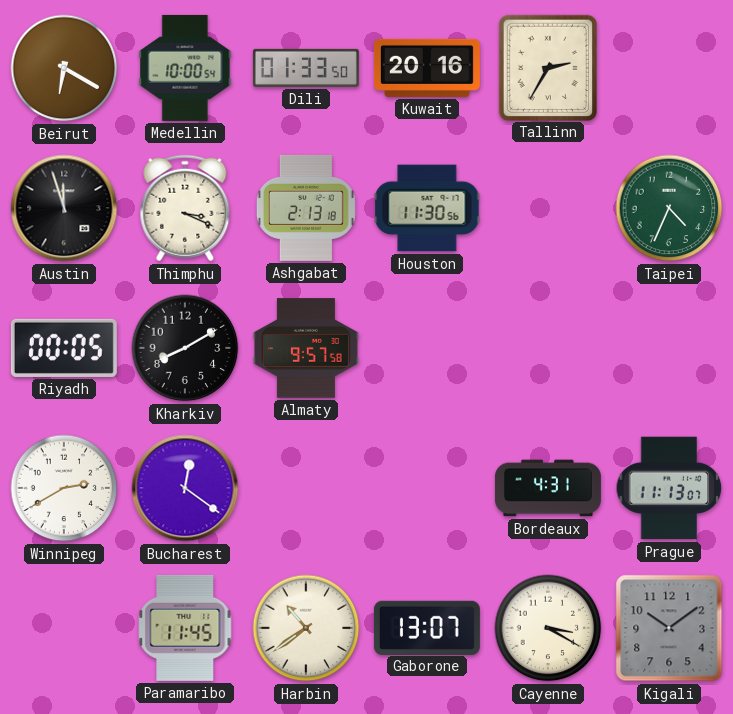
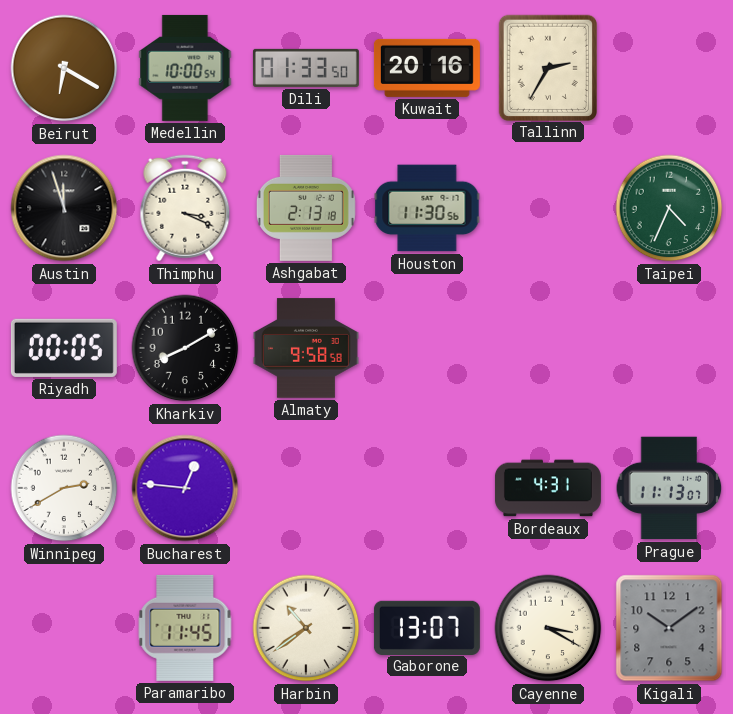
Almaty: 9:57 -> 9:58 (306, 348)
Bucharest: 12:21 -> 12:46 (185, 488)
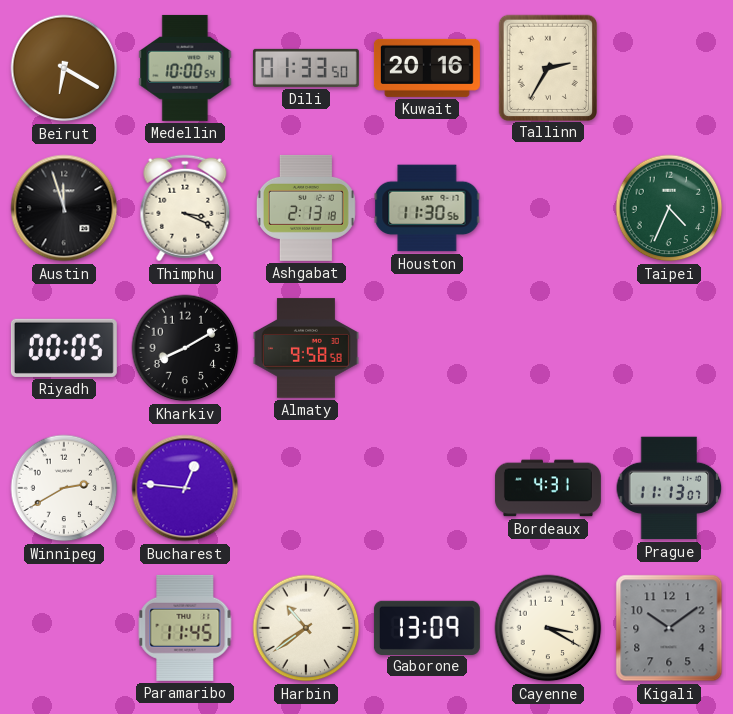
Gaborone: 13:07 -> 13:09 (427, 627)
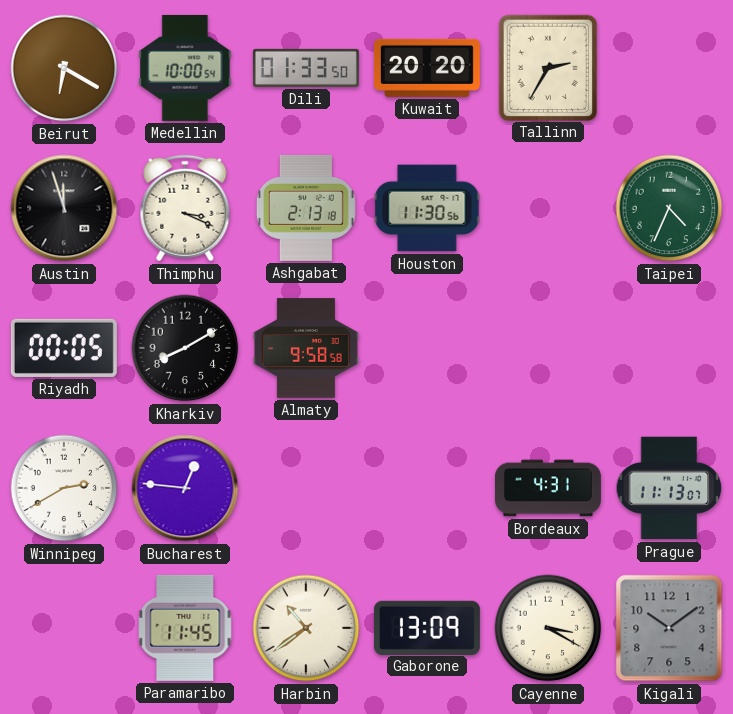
Kuwait: 20:16 -> 20:20 (427, 68)
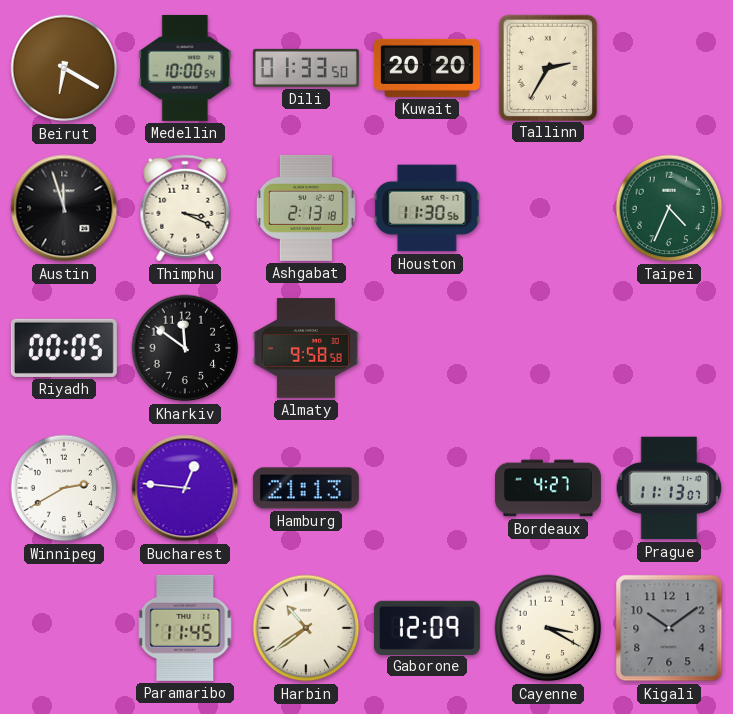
Kharkiv: 8:10 -> 11:51 (185, 348)
Hamburg: none -> 21:13 (306, 488)
Bordeaux: 4:31 -> 4:27 (548, 488)
Gaborone: 13:09 -> 12:09 (427, 627)
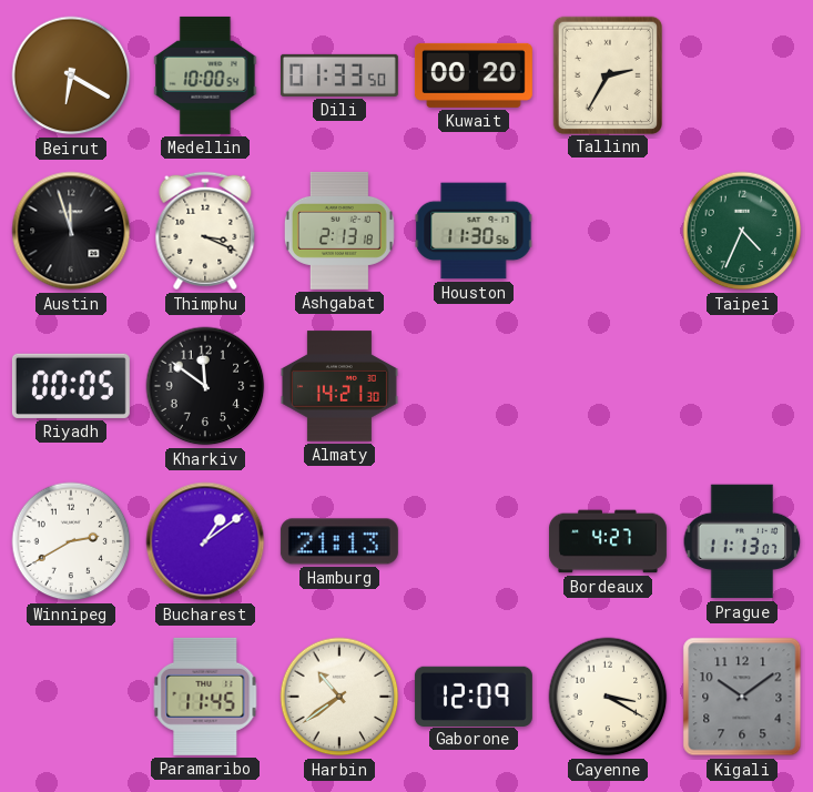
Kuwait: 20:20 -> 00:20 (474, 75)
Almaty: 9:58 -> 14:21 (339, 386)
Bucharest: 12:46 -> 1:09 (205, 541)
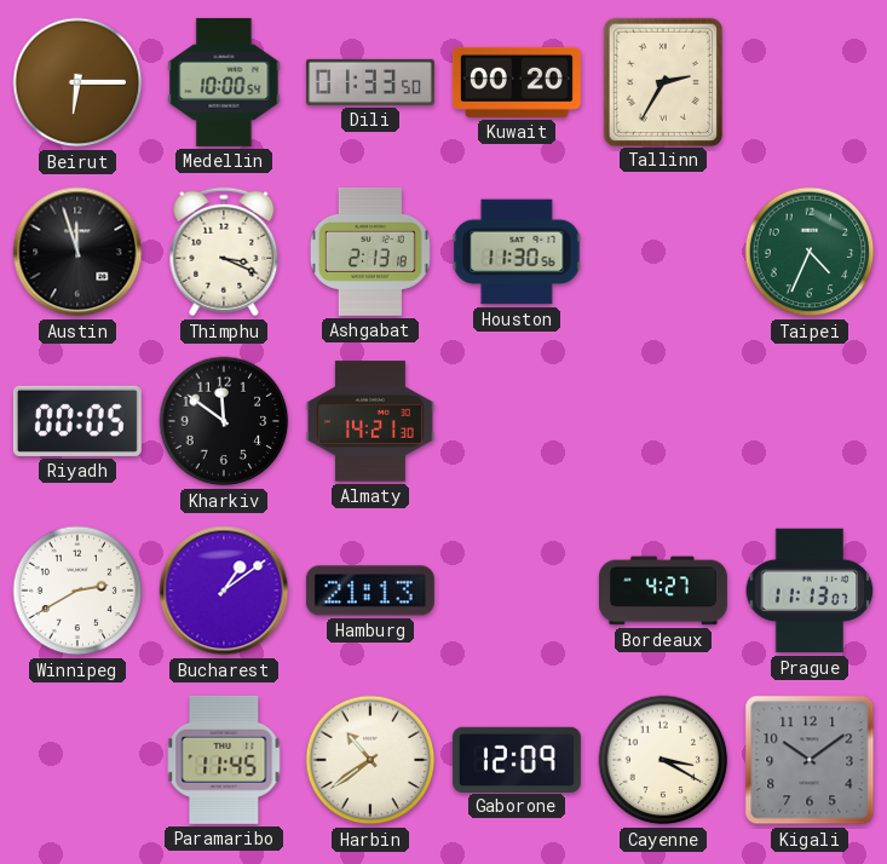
Beirut: 6:20 -> 6:15 (77, 82)
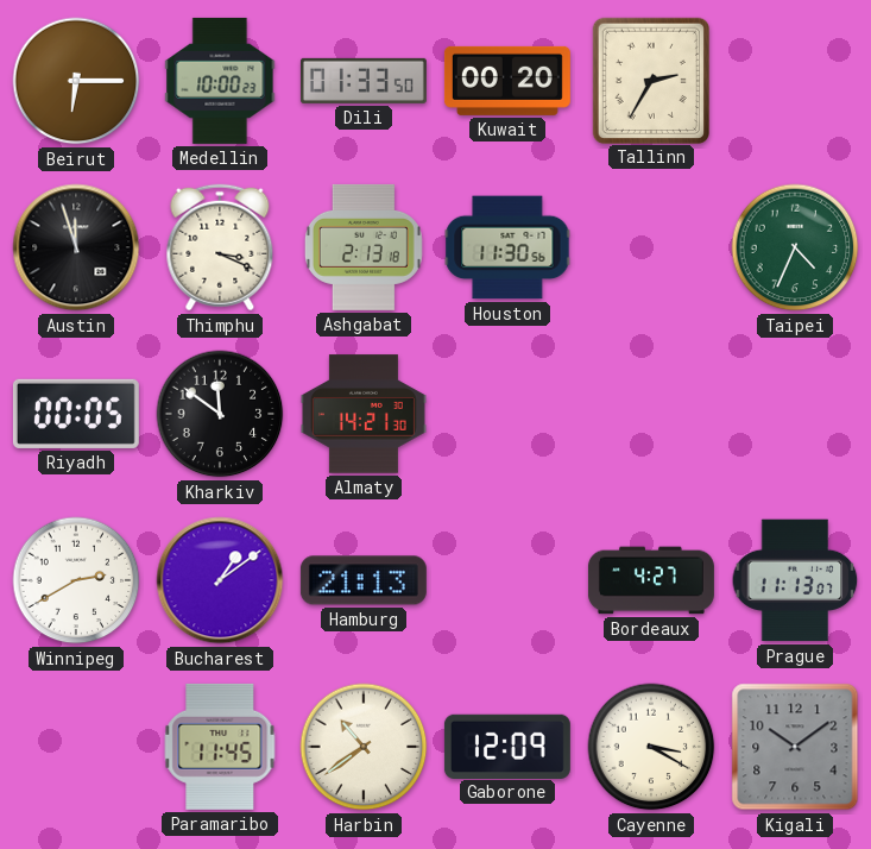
Medellin: 10:00:54 -> 10:00:23 (220, 81)
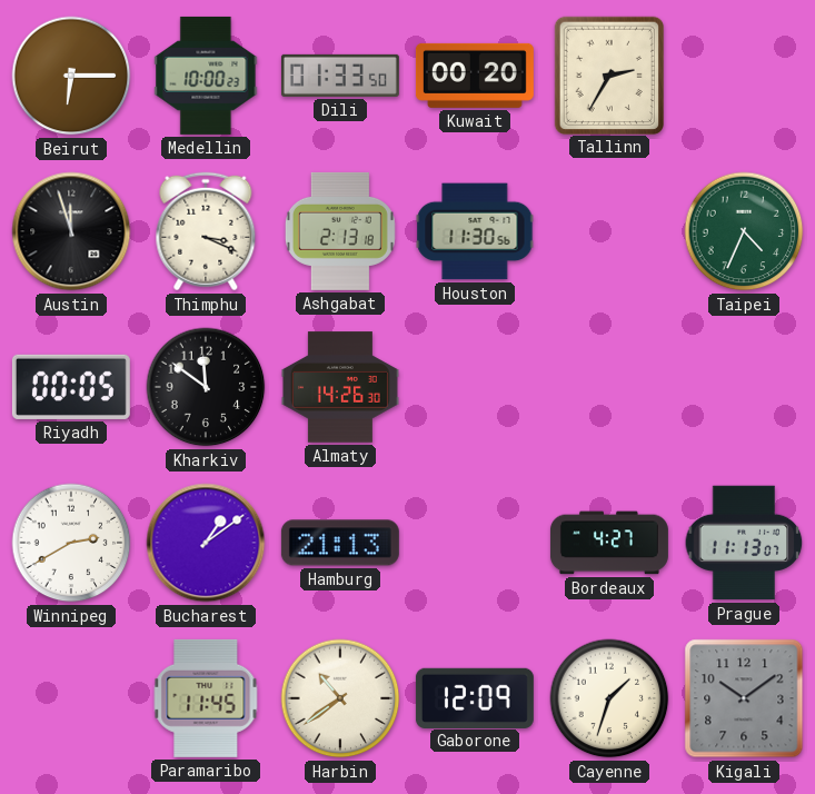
Almaty: 14:21 -> 14:26 (340, 387)
Cayenne: 3:20 -> 1:33 (609, 698)
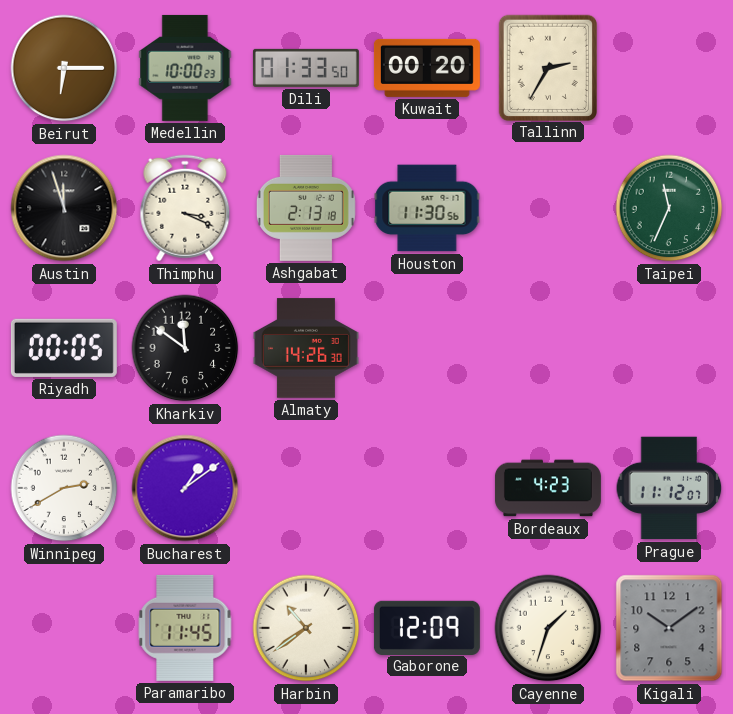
Taipei: 4:34 -> 11:34 (669, 208)
Hamburg: 21:13 -> none (340, 543)
Bordeaux: 4:27 -> 4:23 (548, 488)
Prague: 11:13 -> 11:12 (669, 488)
